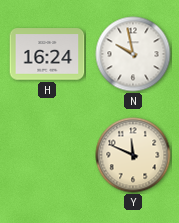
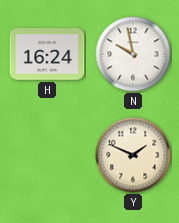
Y: 11:49 -> 1:49 (133, 155)
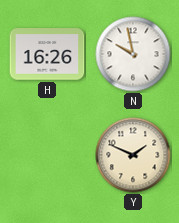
H: 16:24 -> 16:26 (47, 54)
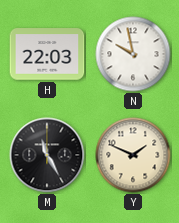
H: 16:26 -> 22:03 (47, 54)
M: none -> 11:25 (47, 155)
